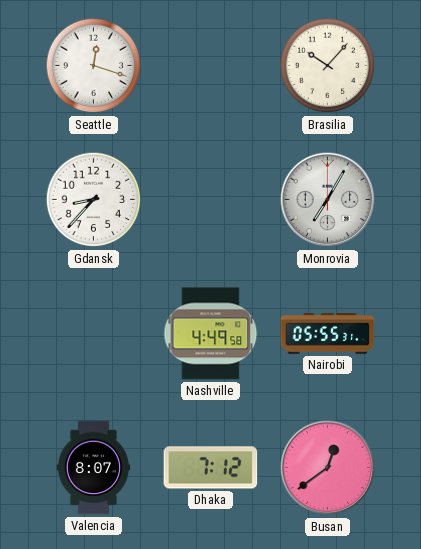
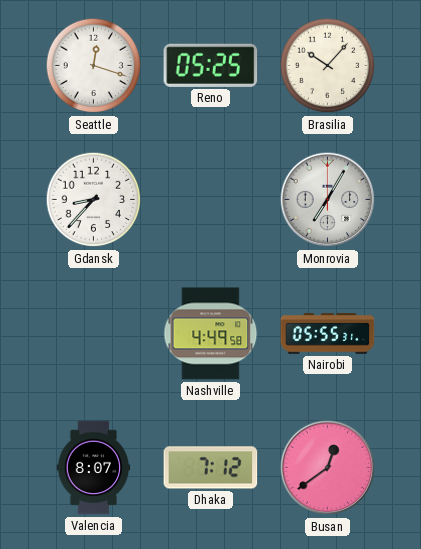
Reno: none -> 05:25 (211, 65)
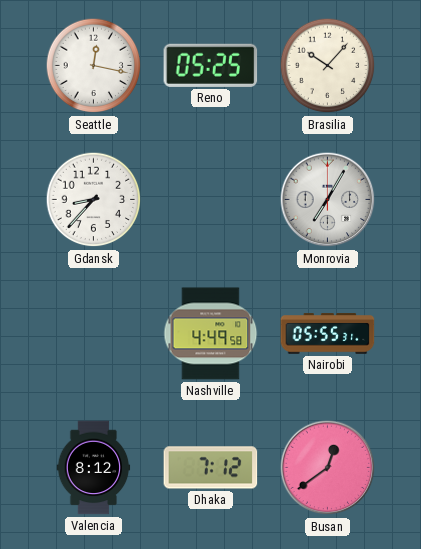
Seattle: 12:18 -> 12:17 (94, 66)
Valencia: 8:07 -> 8:12 (94, 468)
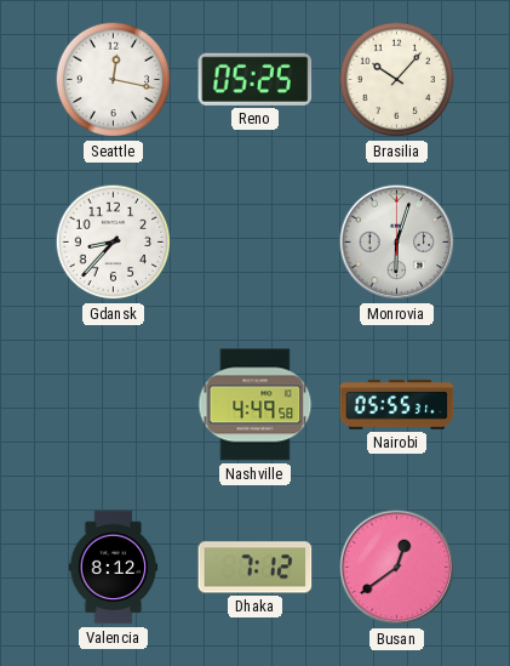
Monrovia: 7:05 -> 6:03 (397, 243)
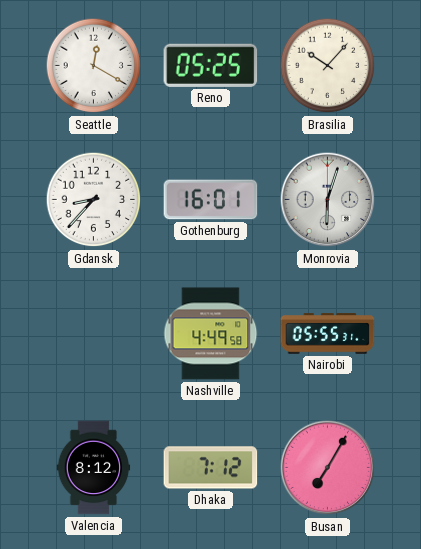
Seattle: 12:17 -> 12:20 (94, 66)
Gothenburg: none -> 16:01 (211, 200)
Busan: 12:39 -> 7:05 (328, 468)
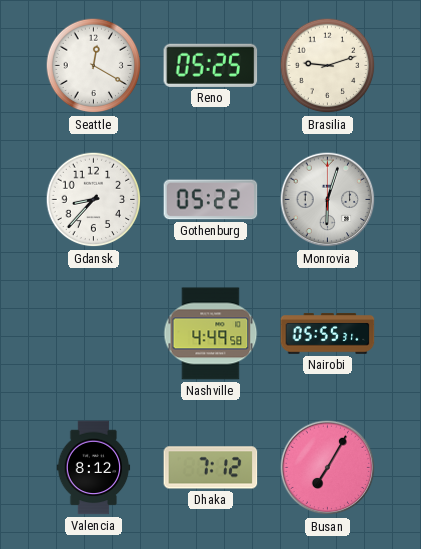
Brasilia: 10:07 -> 9:12 (328, 66)
Gothenburg: 16:01 -> 05:22 (211, 200)
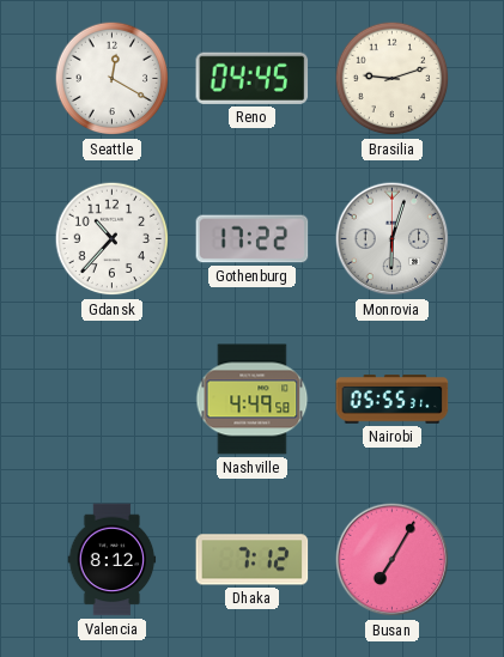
Reno: 05:25 -> 04:45 (253, 78)
Gdansk: 8:37 -> 10:37 (113, 239)
Gothenburg: 05:22 -> 17:22 (253, 239)
